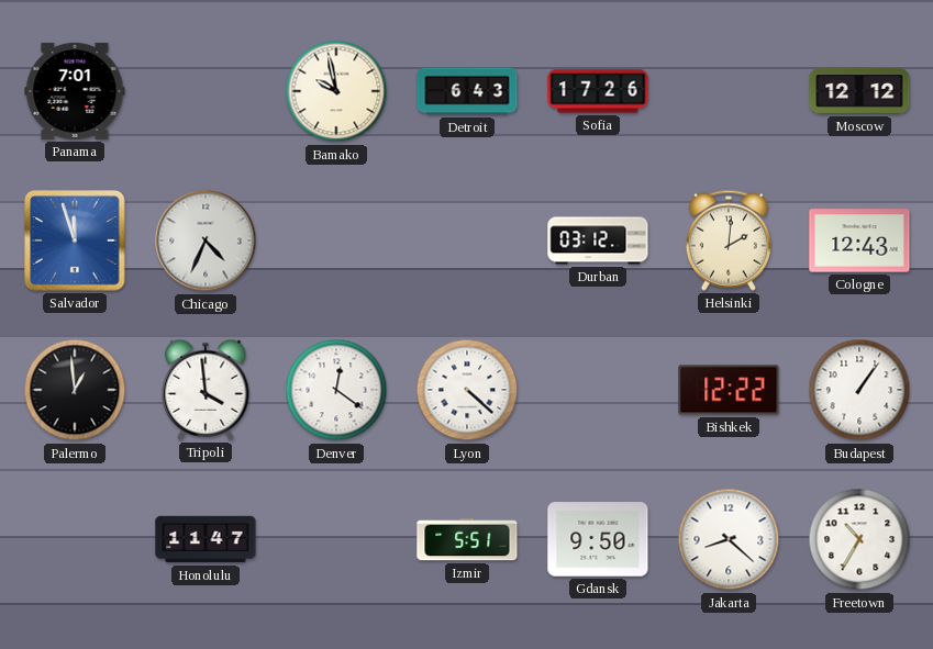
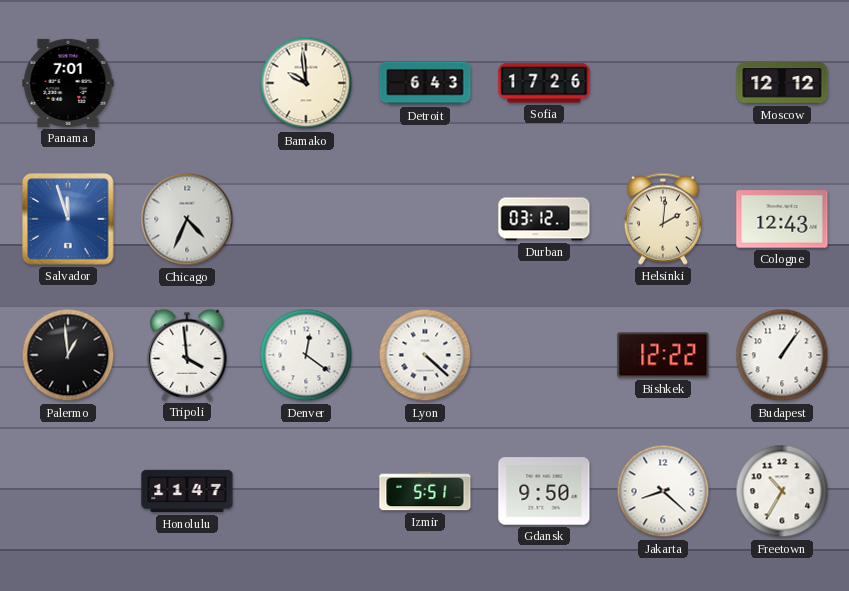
Bamako: 9:58 -> 9:59 (306, 83)
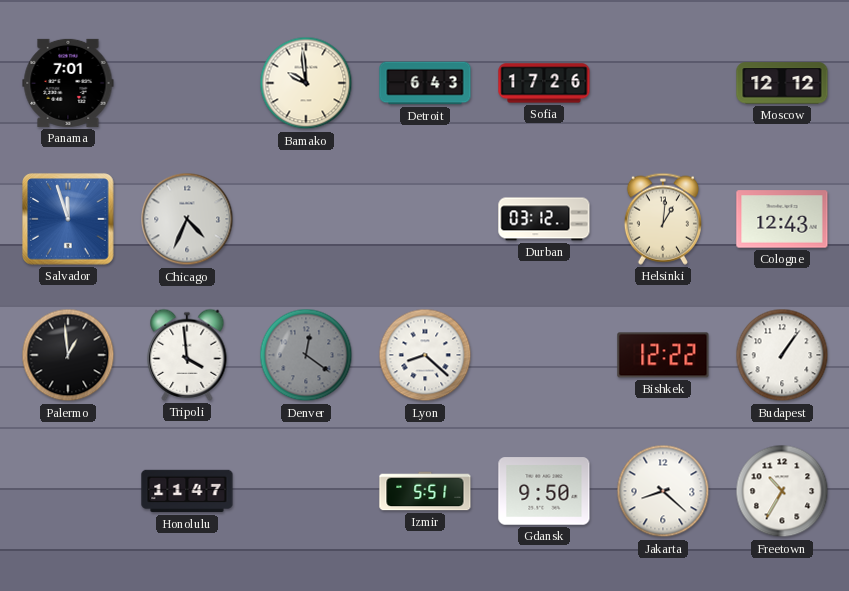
Helsinki: 2:01 -> 1:01 (663, 219)
Denver dial: white -> grey (306, 355)
Lyon: 4:22 -> 8:22 (425, 355)
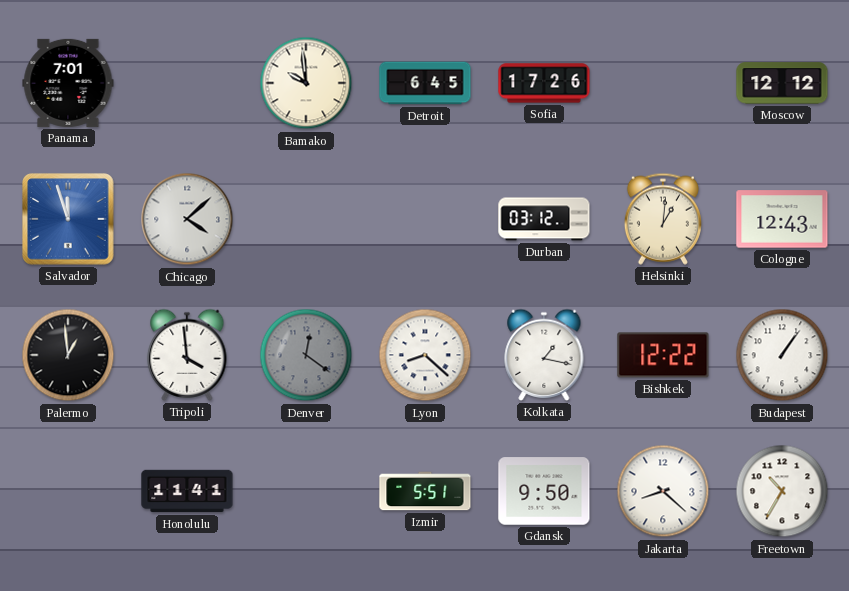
Detroit: 6:43 -> 6:45 (425, 83)
Chicago: 4:34 -> 4:08 (187, 219)
Kolkata: none -> 1:17 (544, 355)
Honolulu: 11:47 -> 11:41 (187, 491)
